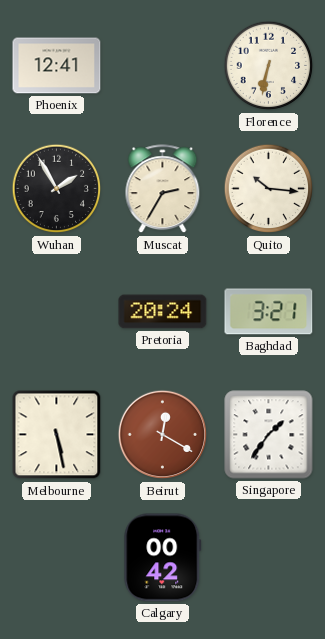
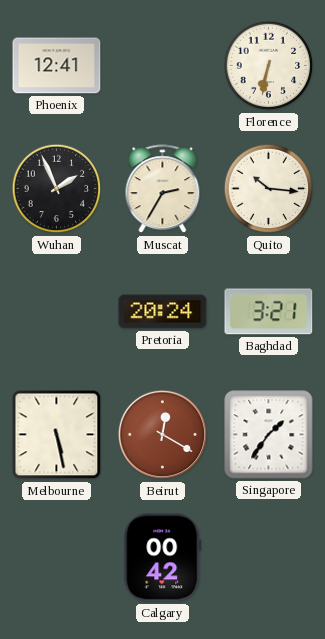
Wuhan: 1:55 -> 1:56 (57, 189)
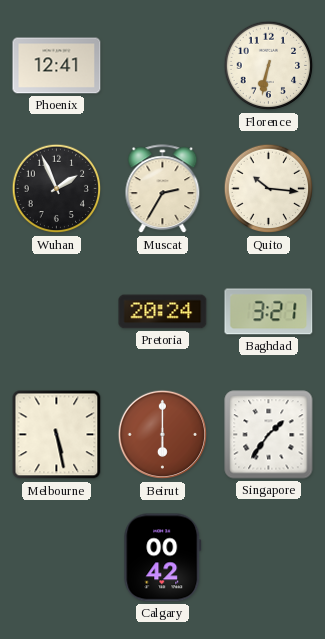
Beirut: 12:20 -> 6:00 (163, 435)
